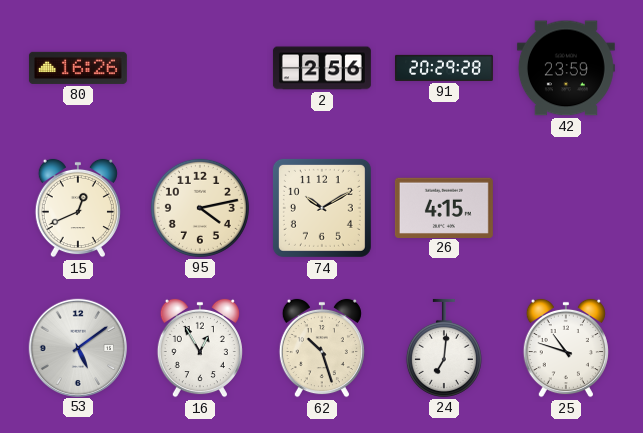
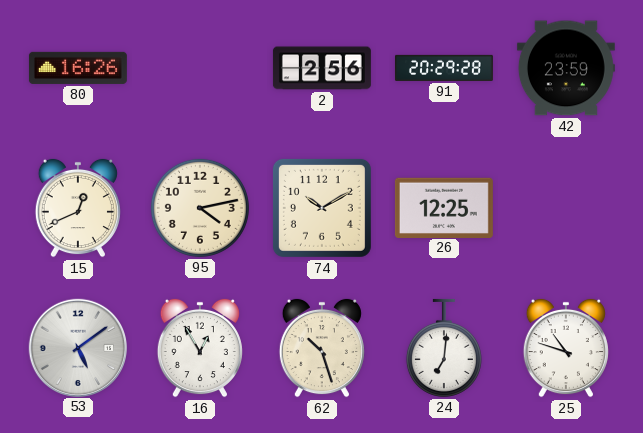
26: 4:15 -> 12:25 (444, 207)
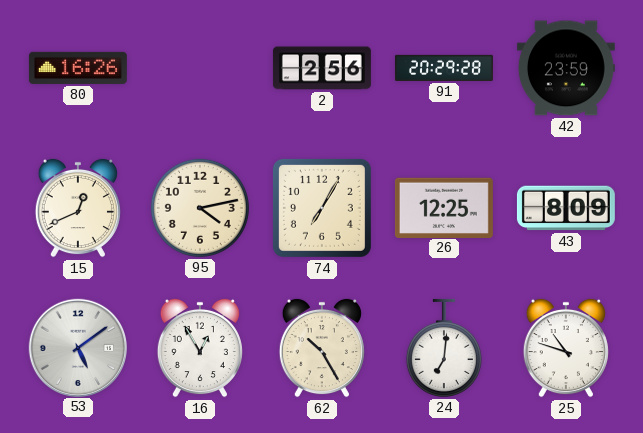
74: 10:10 -> 7:05 (322, 208)
43: none -> 8:09 (566, 208)
62: 10:27 -> 10:25 (322, 348)
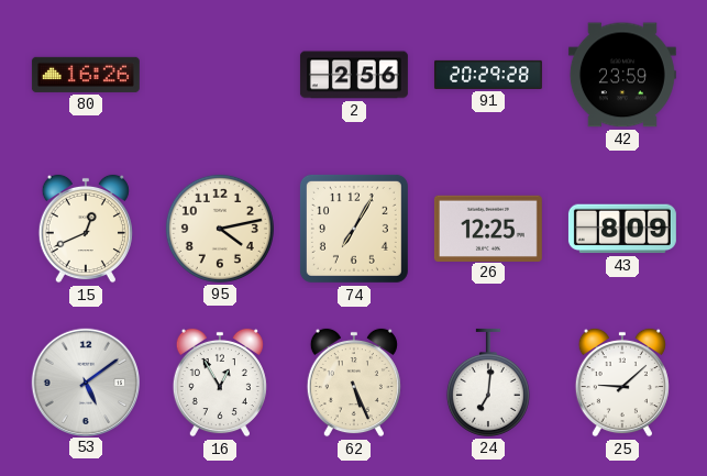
62: 10:25 -> 5:26 (354, 383)
25: 10:48 -> 9:08 (622, 383)
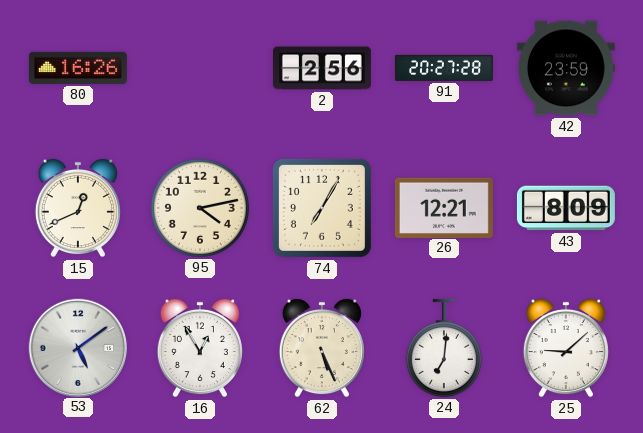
91: 20:29 -> 20:27 (444, 68)
26: 12:25 -> 12:21 (444, 207)
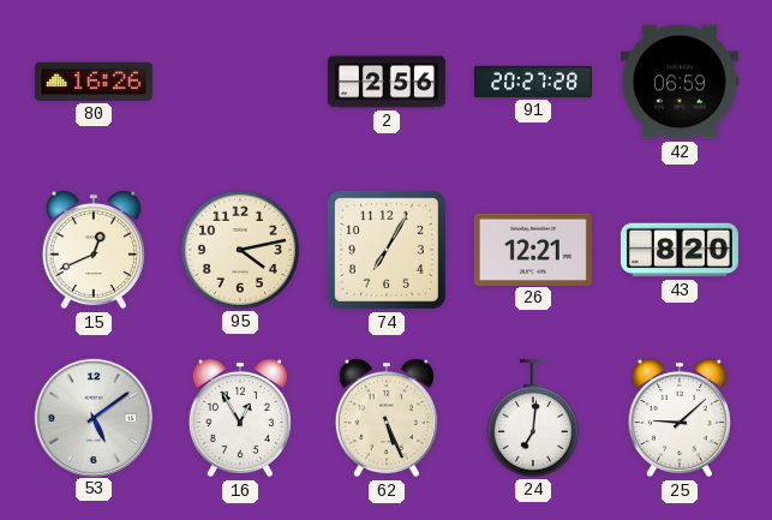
42: 23:59 -> 06:59 (680, 82)
43: 8:09 -> 8:20 (680, 250)
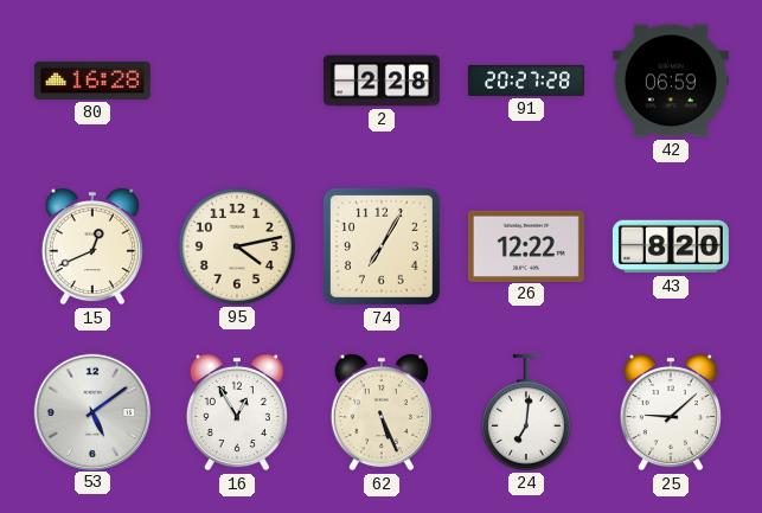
80: 16:26 -> 16:28 (92, 81)
2: 2:56 -> 2:28 (382, 81)
26: 12:21 -> 12:22 (526, 245)
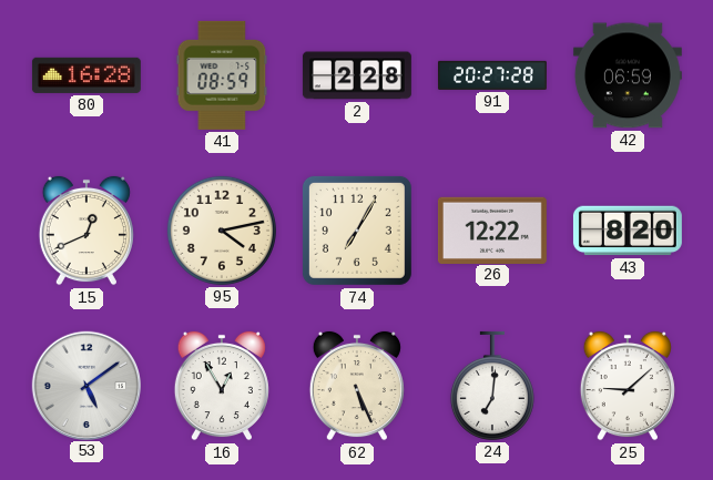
41: none -> 08:59 (222, 75)
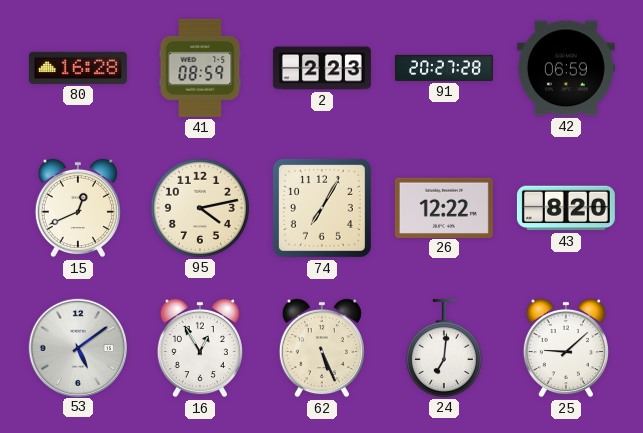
2: 2:28 -> 2:23 (322, 68)
